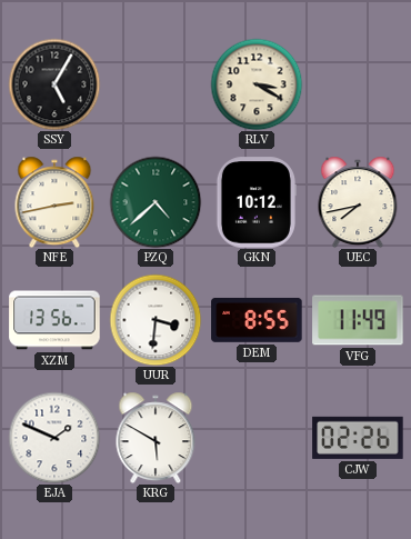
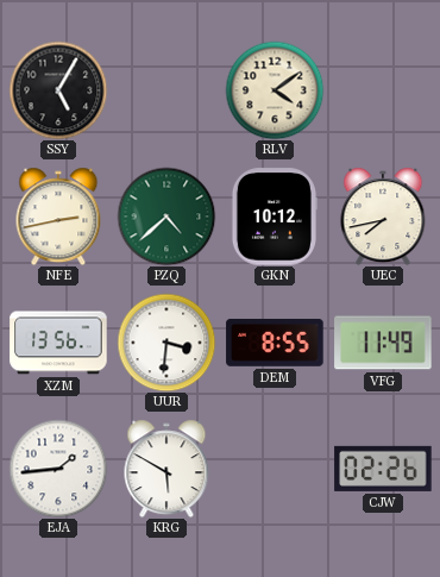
RLV: 3:20 -> 4:09 (275, 90)
EJA: 1:49 -> 1:44 (58, 469)
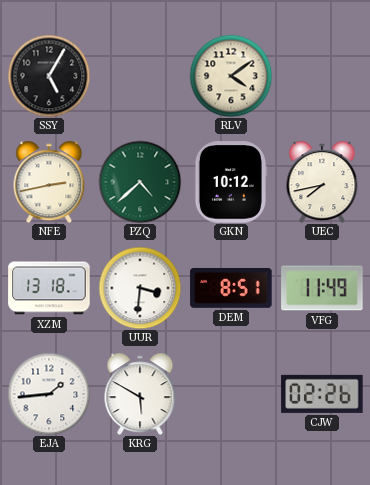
XZM: 13:56 -> 13:18 (49, 288)
DEM: 8:55 -> 8:51 (231, 288)
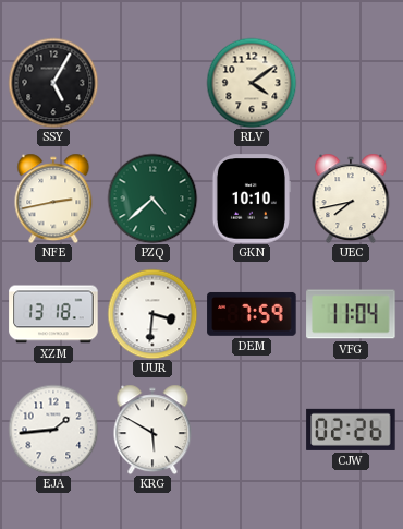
GKN: 10:12 -> 10:10 (251, 199)
DEM: 8:51 -> 7:59 (252, 314)
VFG: 11:49 -> 11:04 (351, 314)
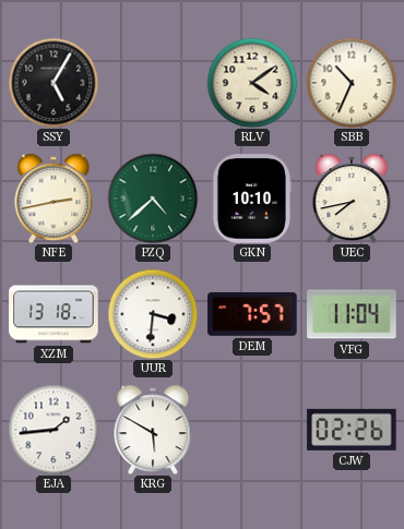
SBB: none -> 10:34 (352, 83)
DEM: 7:59 -> 7:57 (252, 314)
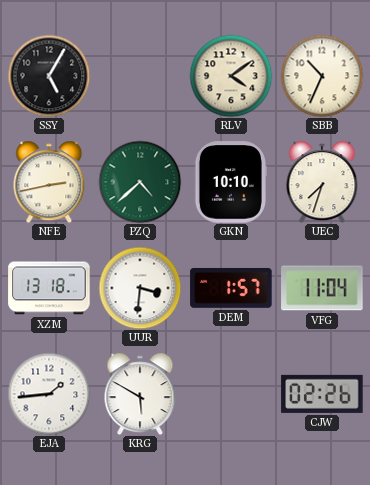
UEC: 7:43 -> 7:33 (322, 182)
DEM: 7:57 -> 1:57 (231, 288)
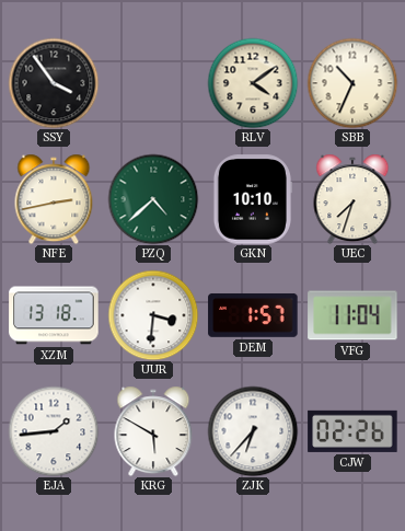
SSY: 5:05 -> 3:54 (54, 83)
ZJK: none -> 6:37 (253, 431)
